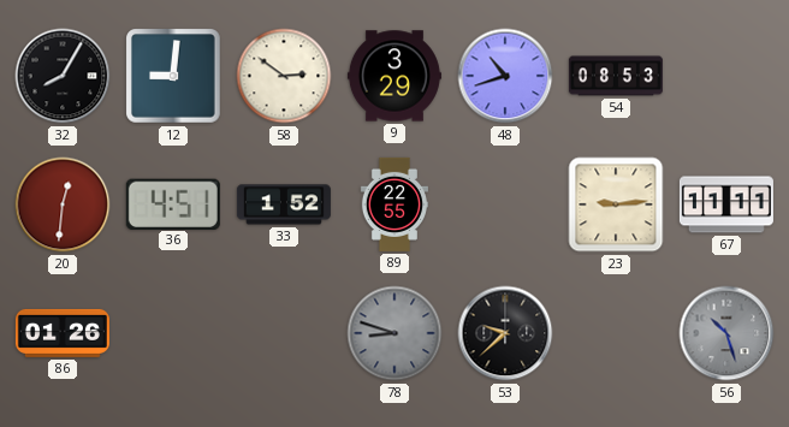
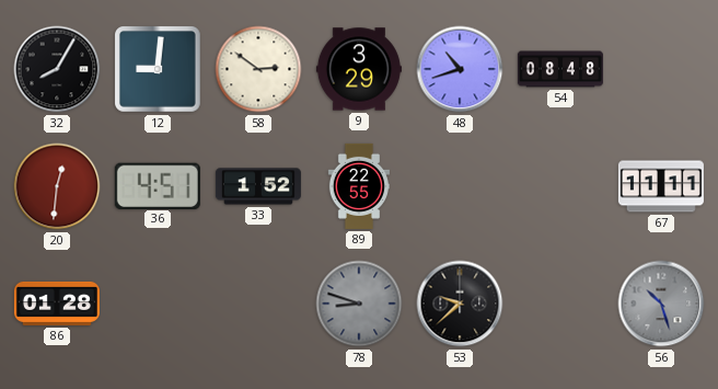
54: 08:53 -> 08:48 (560, 69)
23: 9:14 -> none (616, 204)
86: 01:26 -> 01:28 (57, 304)
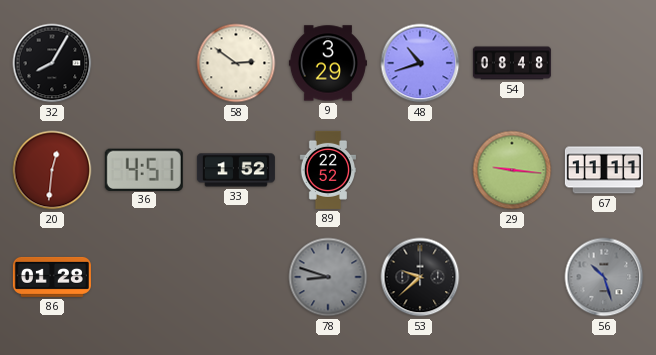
12: 9:01 -> none (158, 69)
89: 22:55 -> 22:52 (327, 170)
29: none -> 9:16 (512, 170)
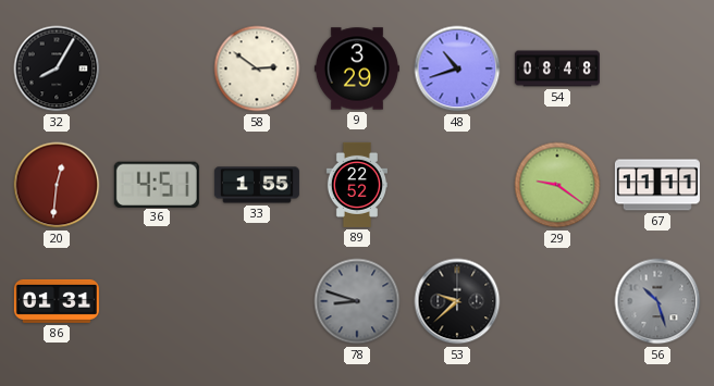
33: 1:52 -> 1:55 (257, 185)
29: 9:16 -> 9:21 (557, 185)
86: 01:28 -> 01:31 (57, 301)
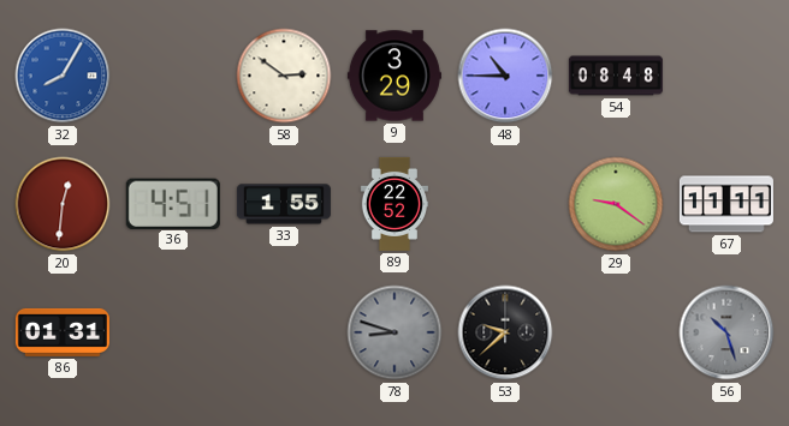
32 dial: black -> blue (63, 76)
48: 10:42 -> 10:45 (505, 76)
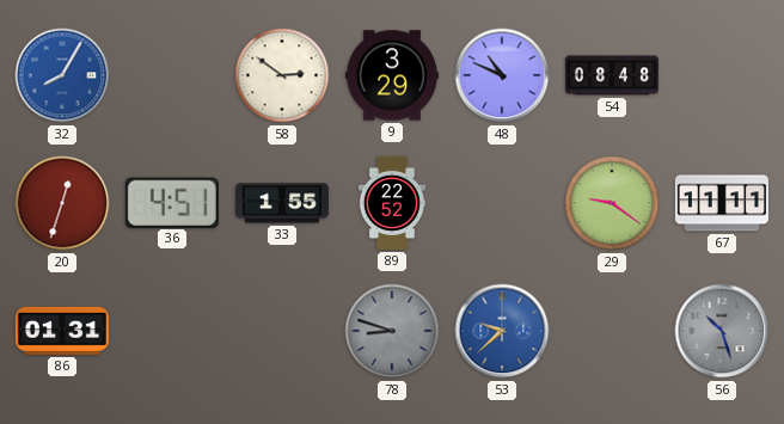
48: 10:45 -> 10:49 (502, 75)
20: 12:31 -> 12:33 (62, 203)
53 dial: black -> blue (502, 331)
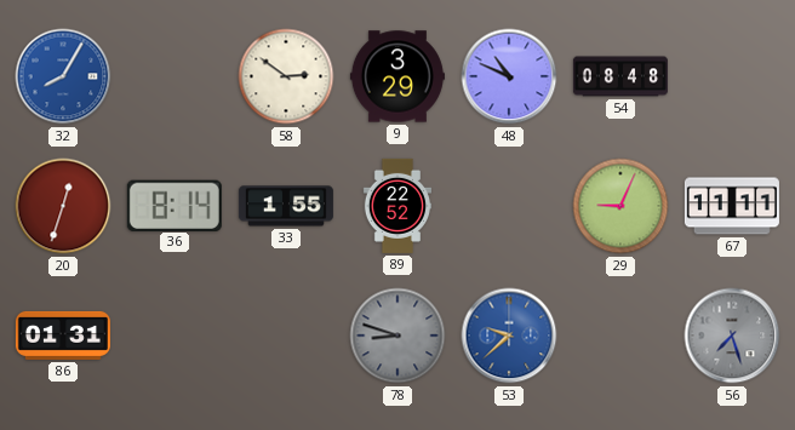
36: 4:51 -> 8:14 (175, 205)
29: 9:21 -> 9:04 (620, 206)
56: 10:27 -> 7:27 (732, 336)
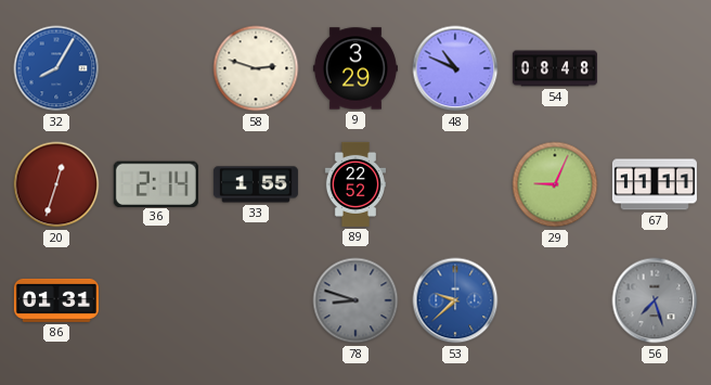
58: 2:51 -> 2:48 (256, 68)
36: 8:14 -> 2:14 (156, 183)
